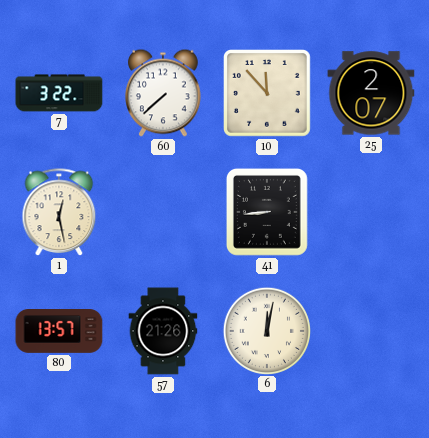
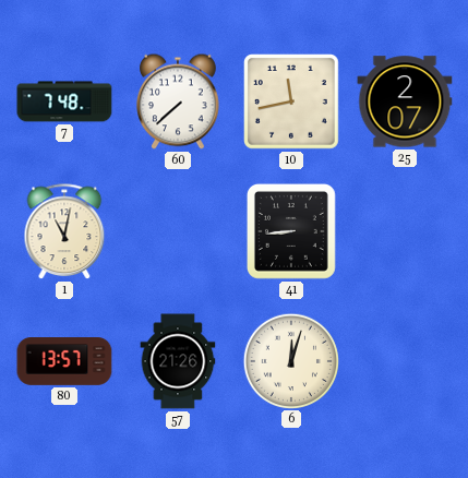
7: 3:22 -> 7:48 (64, 101)
10: 11:53 -> 11:43 (292, 103)
1: 12:28 -> 11:02 (64, 232)
6: 12:02 -> 12:03 (290, 360)
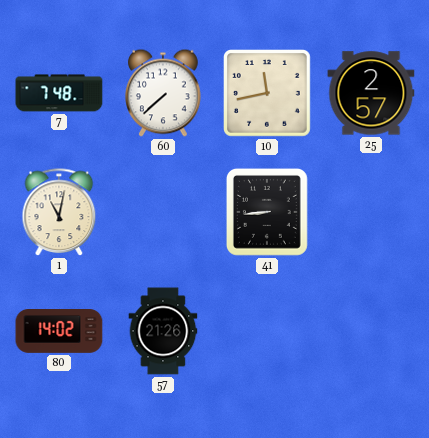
25: 2:07 -> 2:57 (371, 93)
80: 13:57 -> 14:02 (59, 332)
6: 12:03 -> none (290, 360)
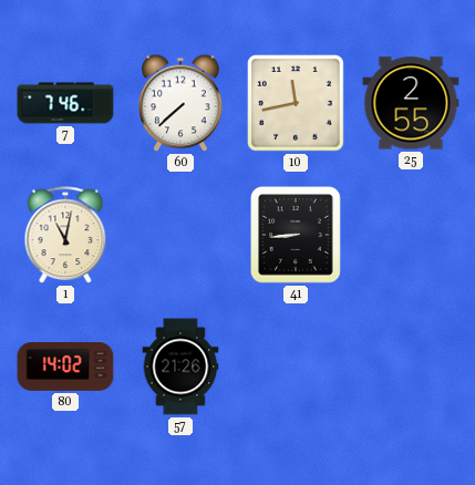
7: 7:48 -> 7:46 (65, 103)
25: 2:57 -> 2:55 (411, 103)
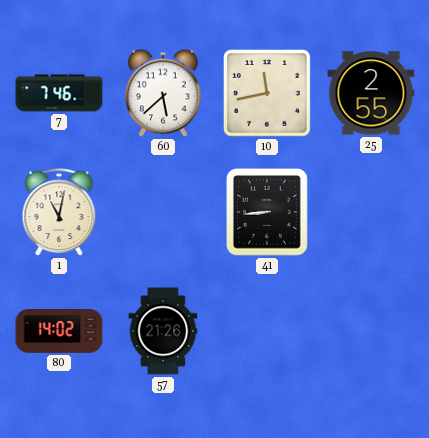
60: 7:38 -> 5:38 (164, 93)
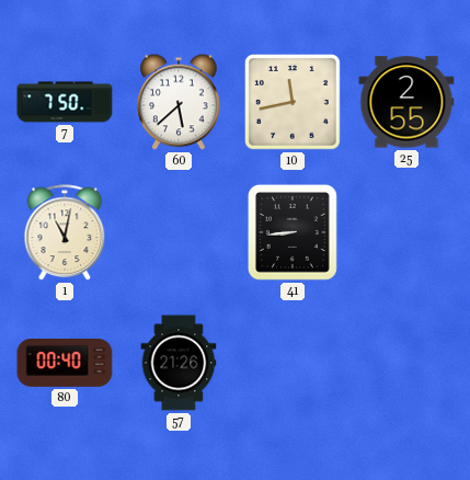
7: 7:46 -> 7:50 (65, 102)
80: 14:02 -> 00:40 (65, 364)
